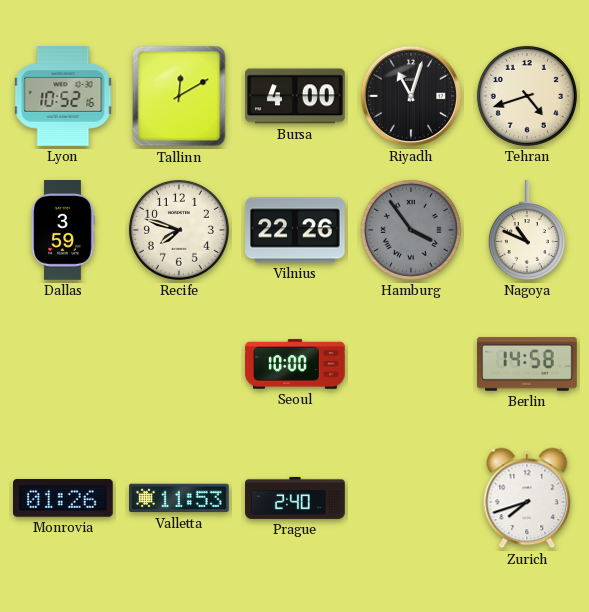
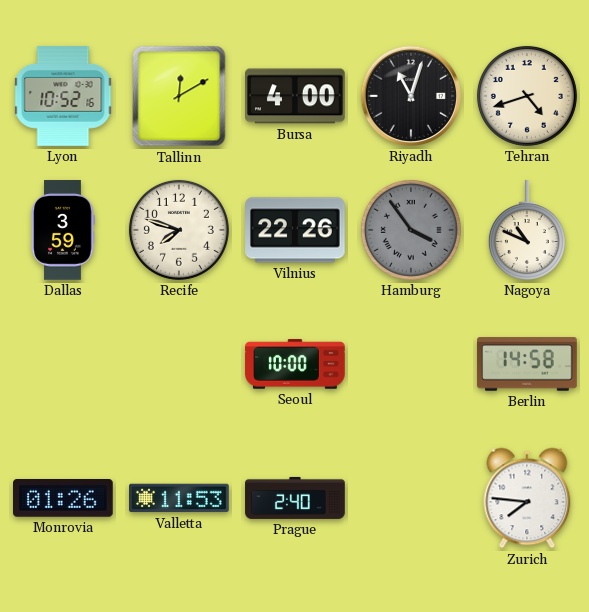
Zurich: 7:42 -> 7:46 (527, 498)
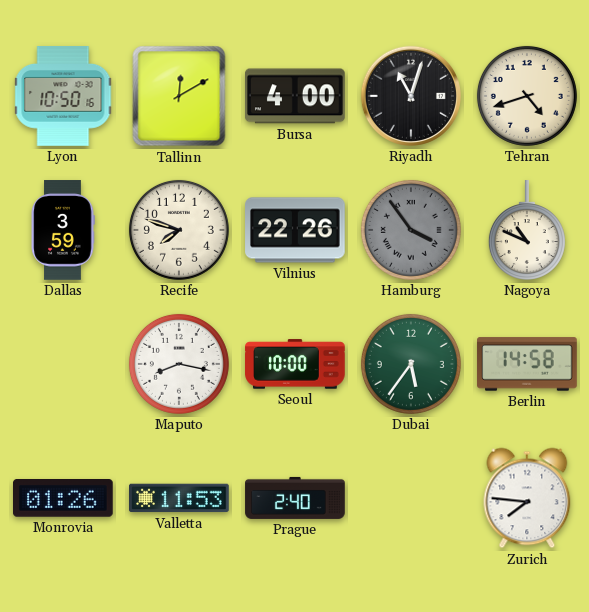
Lyon: 10:52 -> 10:50 (63, 96)
Maputo: none -> 8:17 (179, 364)
Dubai: none -> 5:36 (411, 364)
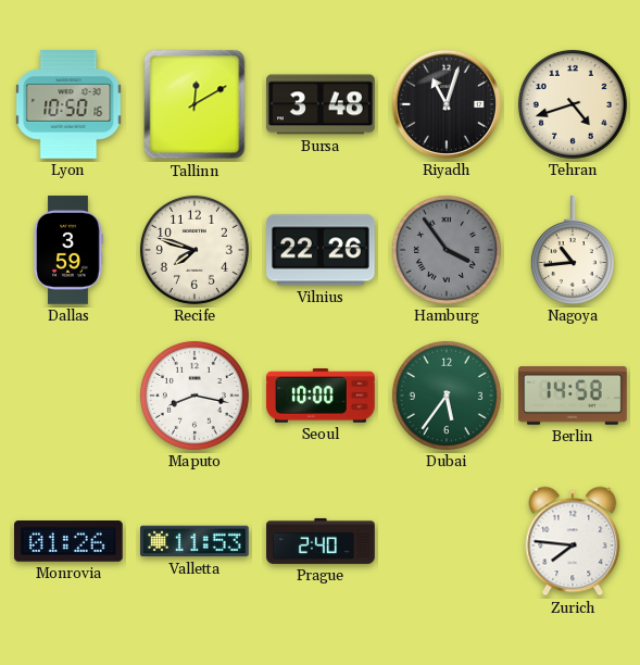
Bursa: 4:00 -> 3:48 (322, 104)
Nagoya: 10:49 -> 10:44 (573, 250)
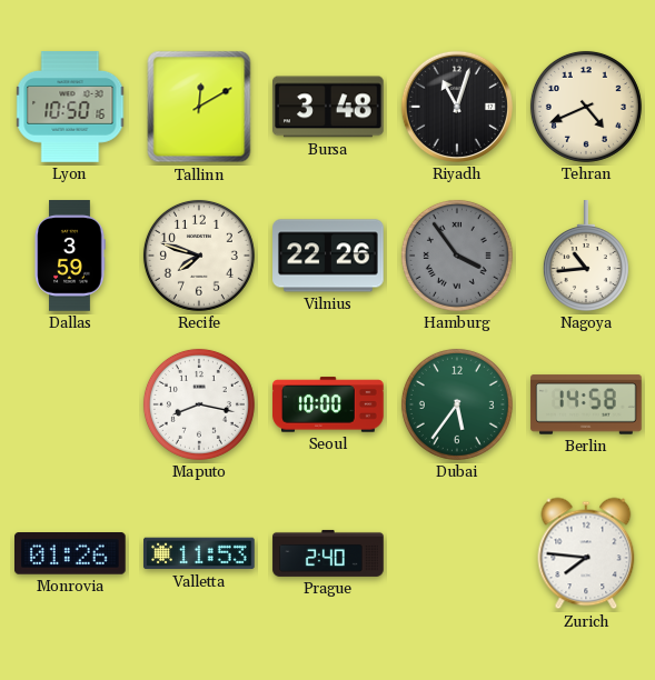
Tehran: 4:42 -> 4:41 (586, 107)
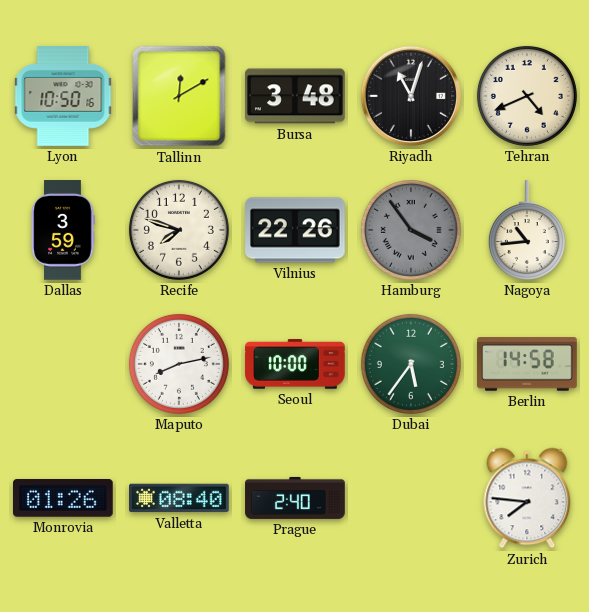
Maputo: 8:17 -> 8:13 (179, 364)
Valletta: 11:53 -> 08:40 (179, 498)
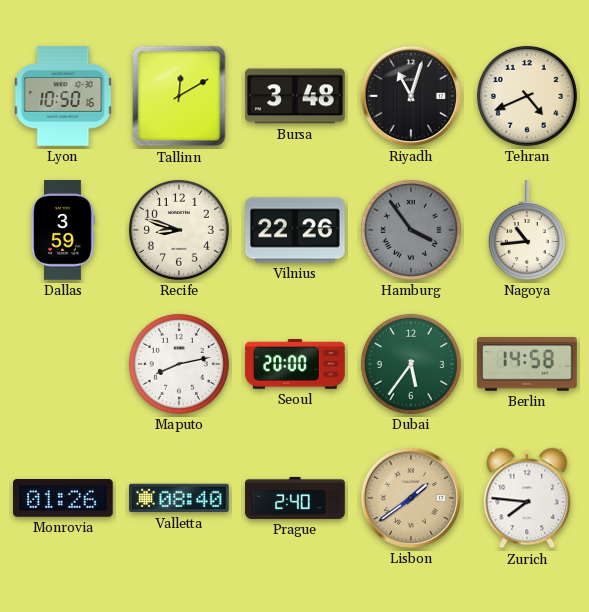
Recife: 7:48 -> 8:48 (179, 230)
Seoul: 10:00 -> 20:00 (295, 364)
Lisbon: none -> 1:39 (411, 498)
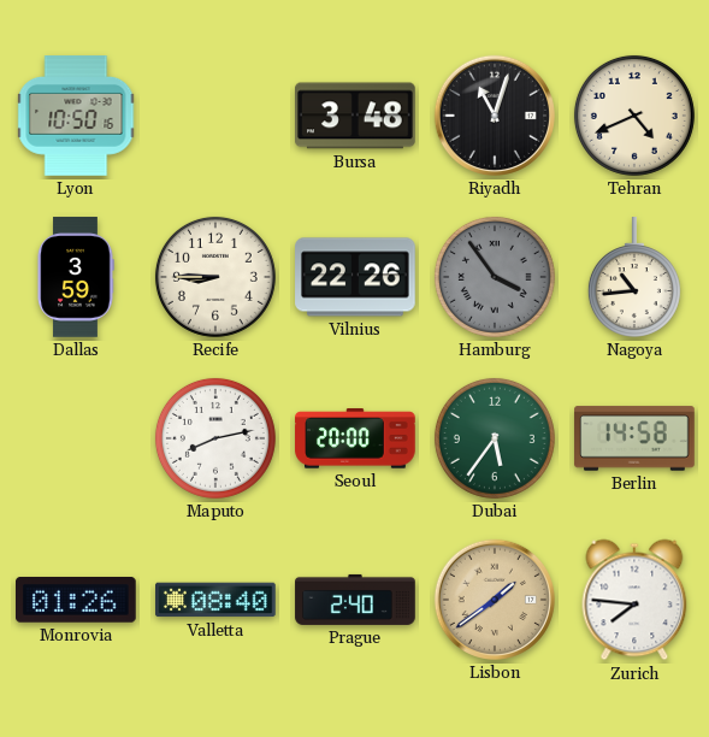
Tallinn: 12:10 -> none (179, 96)
Recife: 8:48 -> 8:45 (215, 277)
